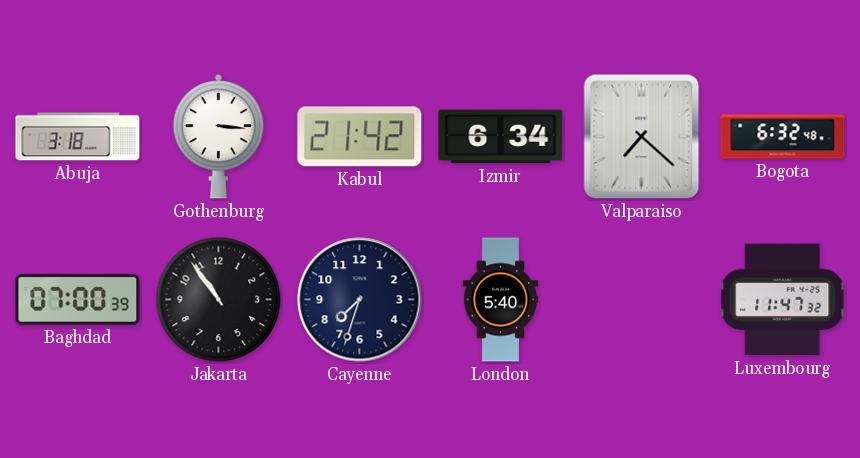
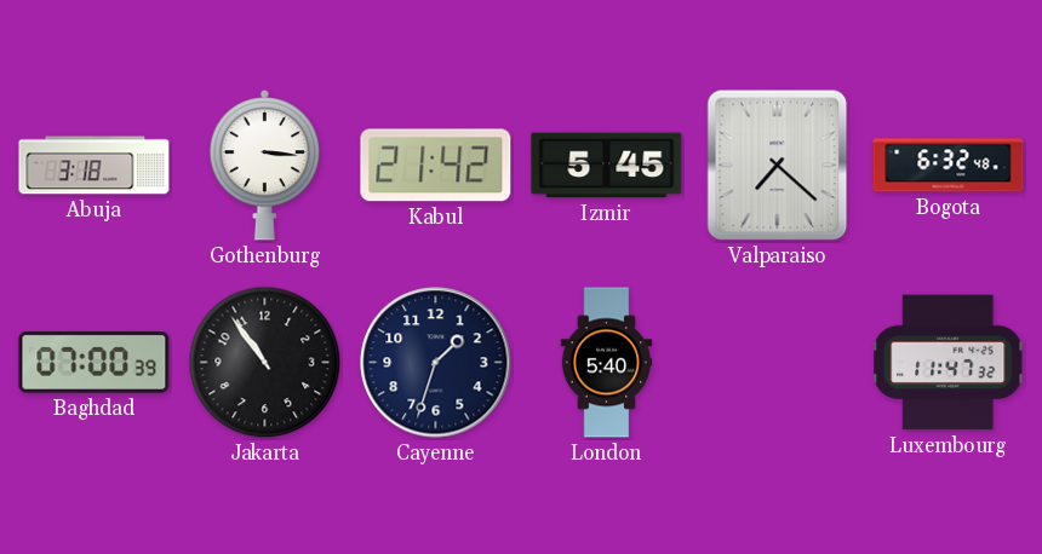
Izmir: 6:34 -> 5:45 (607, 166)
Cayenne: 7:33 -> 1:33 (436, 363)
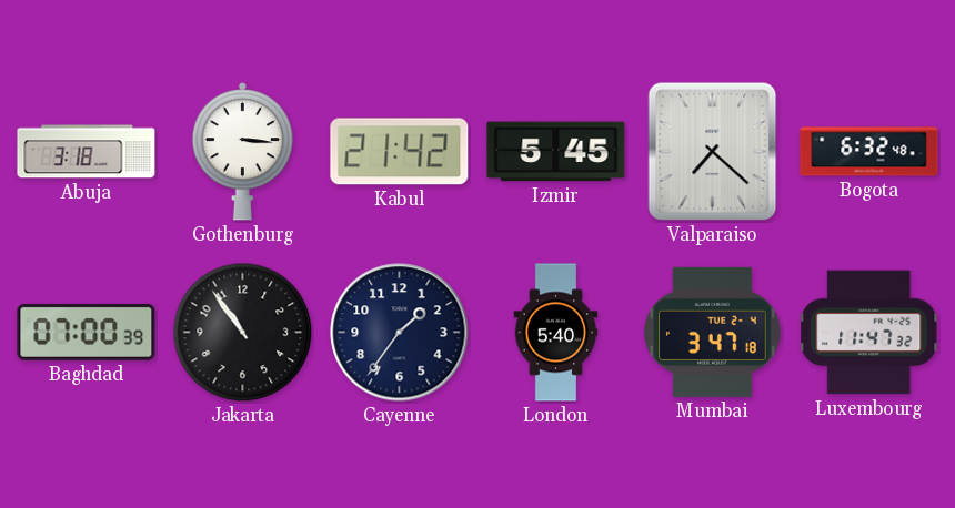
Cayenne: 1:33 -> 1:36 (400, 333)
Mumbai: none -> 3:47 (713, 332)
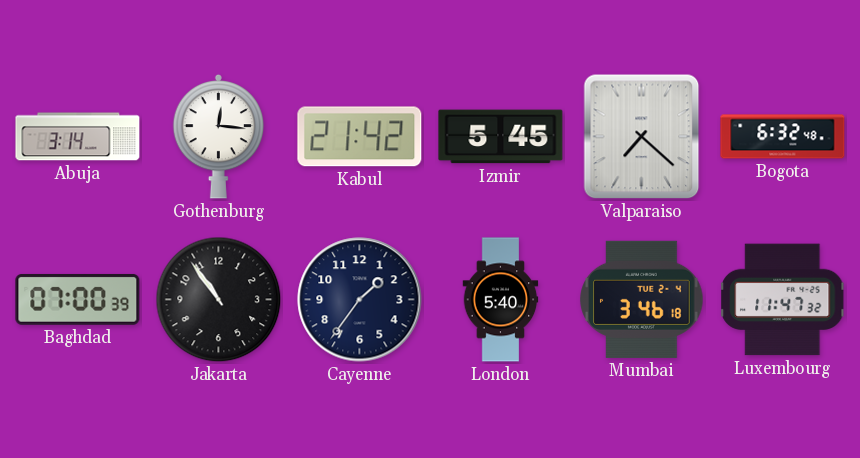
Abuja: 3:18 -> 3:14 (78, 137)
Gothenburg: 3:16 -> 12:16 (219, 136)
Mumbai: 3:47 -> 3:46 (642, 299)
